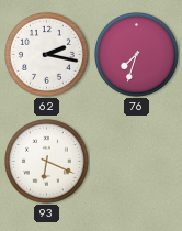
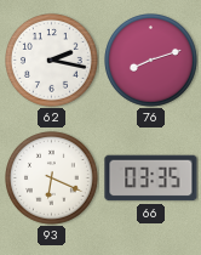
76: 7:33 -> 8:12 (151, 61)
66: none -> 03:35 (151, 178)
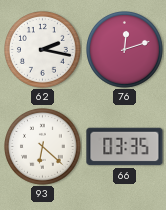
76: 8:12 -> 12:12 (125, 50)
93: 6:19 -> 6:22 (43, 147)
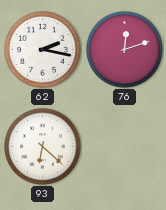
66: 03:35 -> none (125, 147)
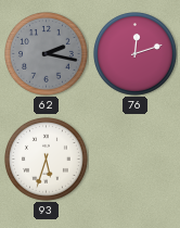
62 dial: white -> grey (47, 54)
93: 6:22 -> 5:33 (47, 160)
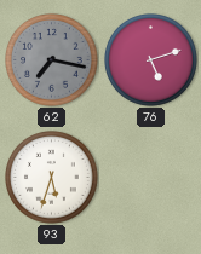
62: 2:17 -> 7:17 (52, 60)
76: 12:12 -> 5:12 (151, 60)
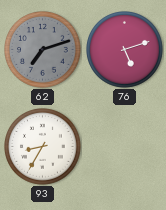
62: 7:17 -> 7:12 (43, 50)
93: 5:33 -> 8:35 (43, 147)
